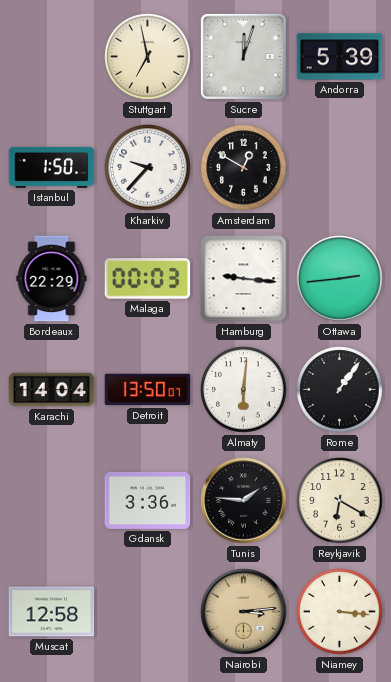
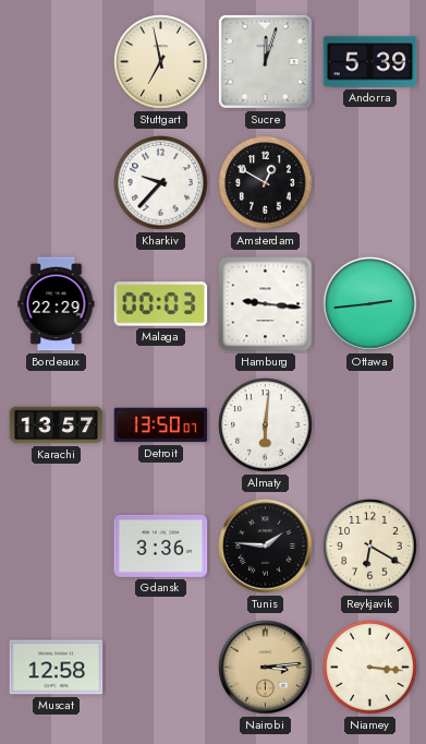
Istanbul: 1:50 -> none (52, 167)
Karachi: 14:04 -> 13:57 (57, 425)
Rome: 1:06 -> none (340, 390)
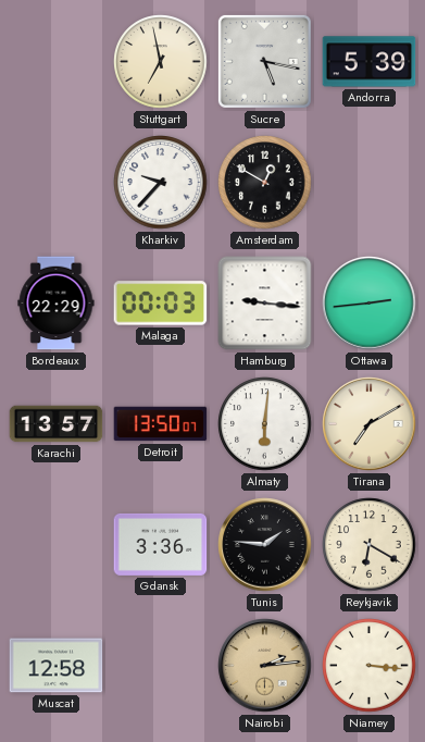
Sucre: 12:03 -> 5:17 (264, 61)
Tirana: none -> 7:10 (370, 424)
Nairobi: 3:14 -> 2:14 (265, 666)
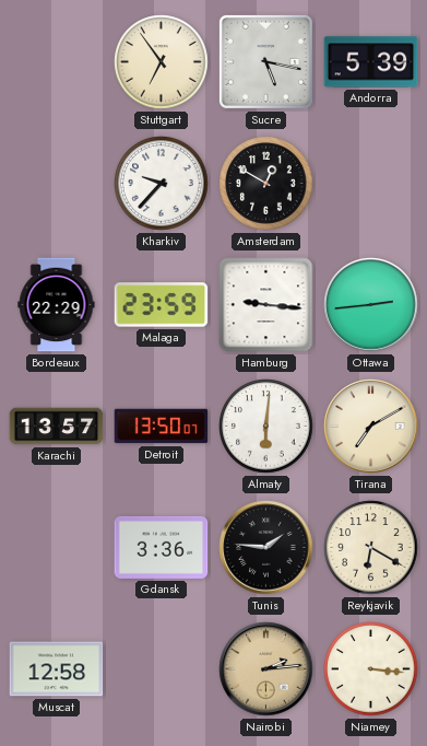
Stuttgart: 6:58 -> 6:54 (162, 62)
Malaga: 00:03 -> 23:59 (162, 305)
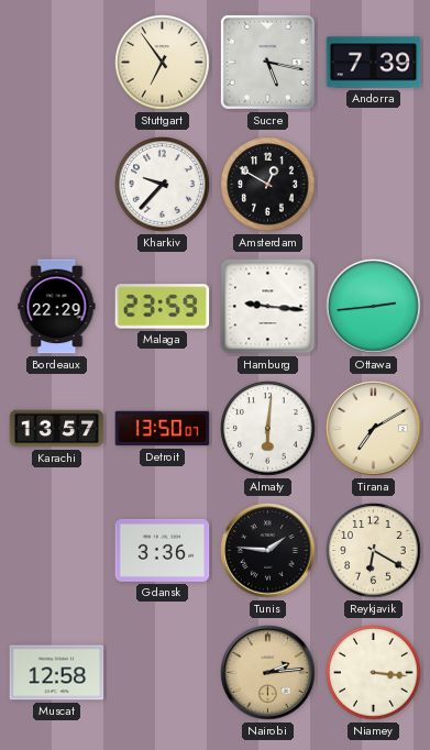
Andorra: 5:39 -> 7:39 (374, 63)
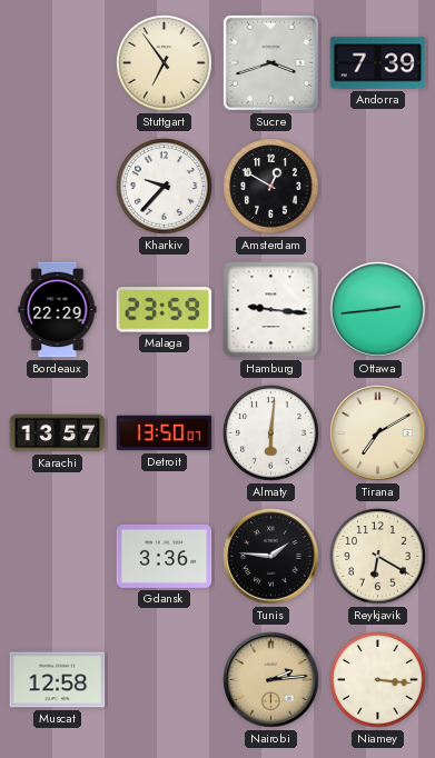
Sucre: 5:17 -> 3:42 (270, 62)
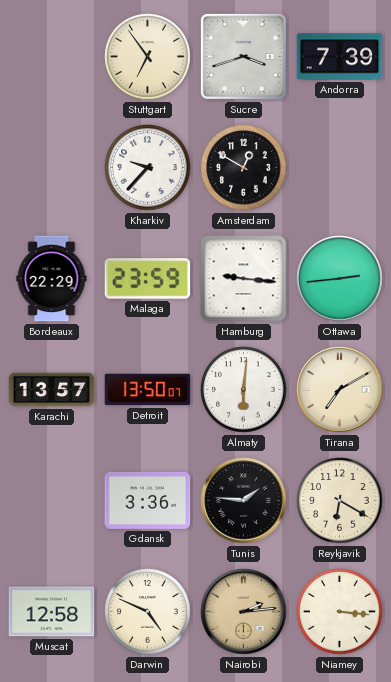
Darwin: none -> 4:49 (148, 612)
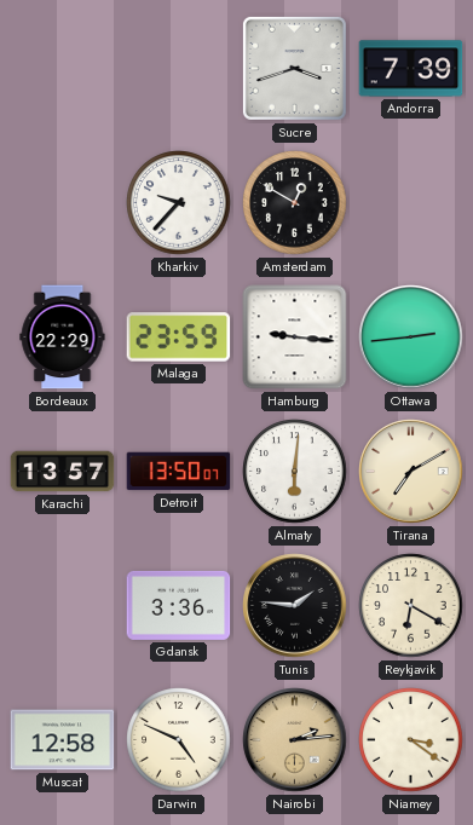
Stuttgart: 6:54 -> none (148, 57)
Niamey: 3:16 -> 3:21 (411, 740)
